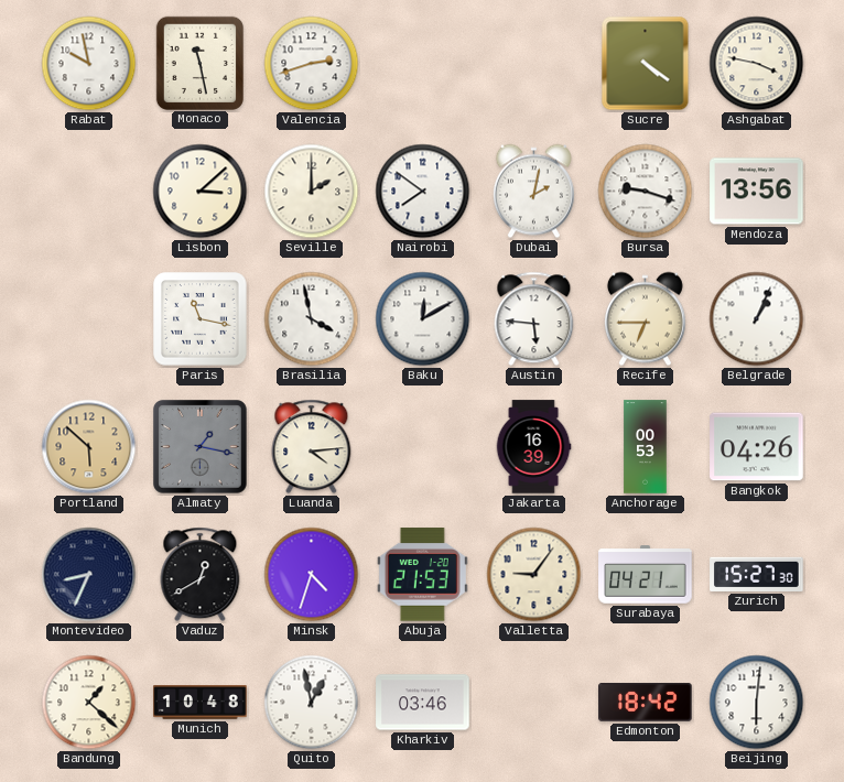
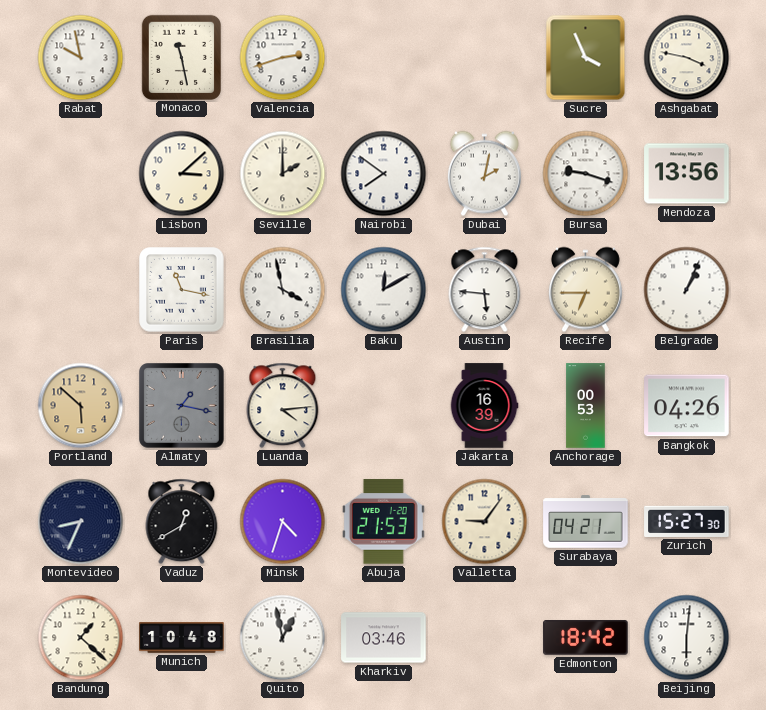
Sucre: 4:21 -> 3:56 (586, 58)
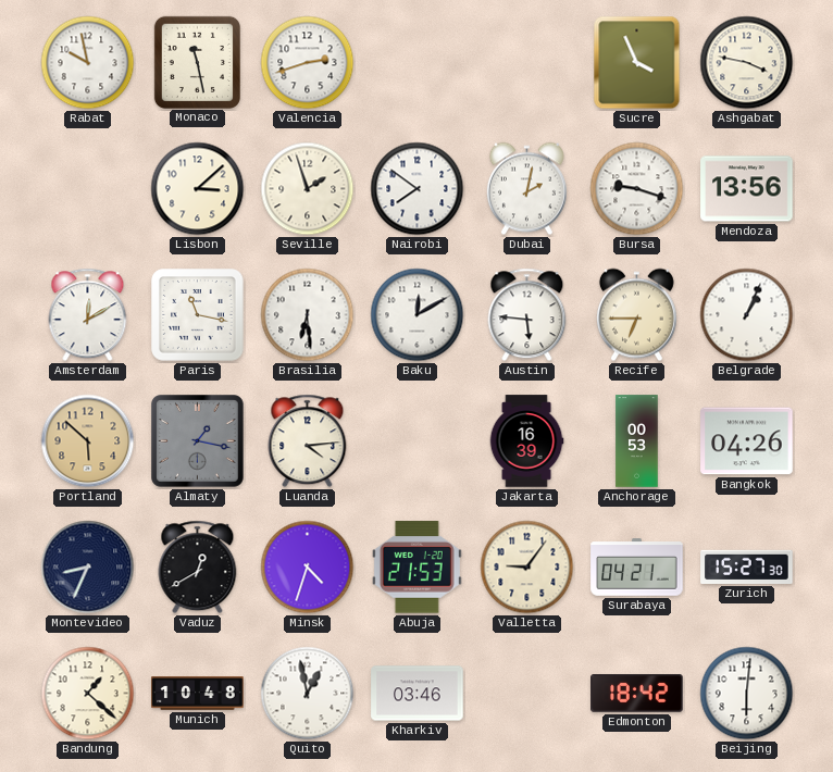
Seville: 2:00 -> 1:57 (308, 189)
Amsterdam: none -> 12:10 (88, 315)
Brasilia: 3:58 -> 6:29 (308, 315)
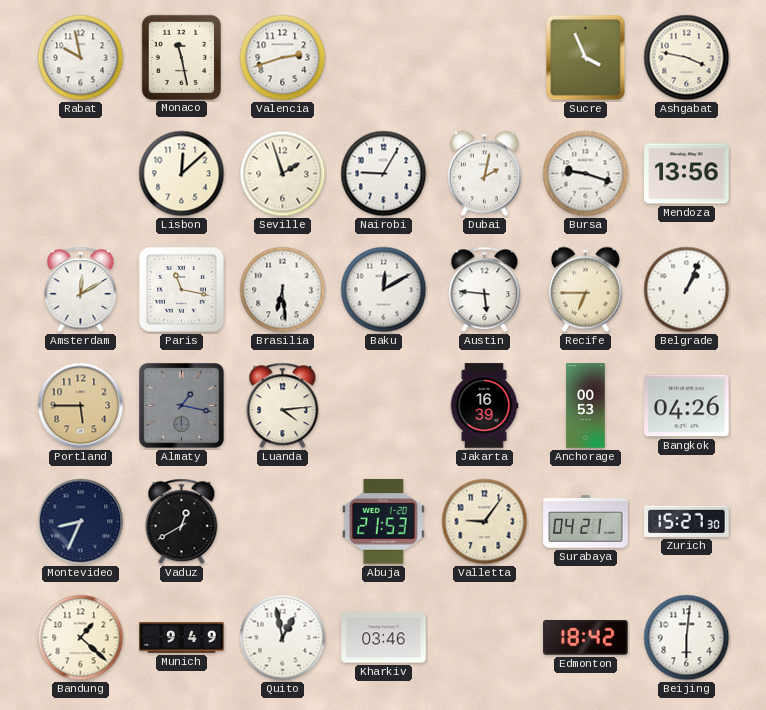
Lisbon: 3:08 -> 12:08 (182, 174)
Nairobi: 7:51 -> 9:05 (384, 174)
Portland: 5:52 -> 5:45 (81, 406)
Minsk: 4:33 -> none (308, 568)
Munich: 10:48 -> 9:49 (182, 638)
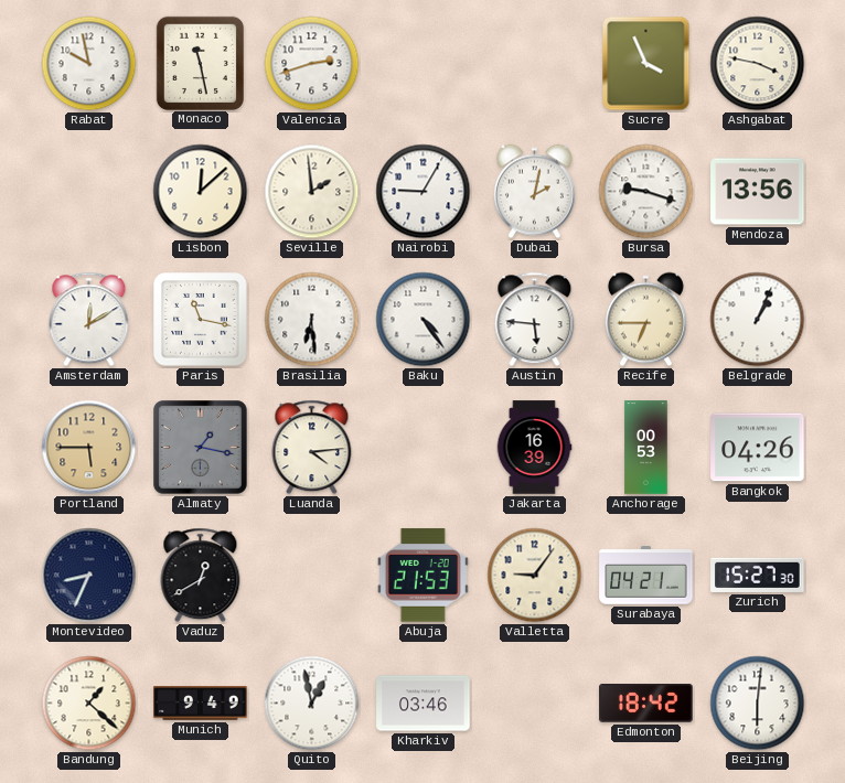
Seville: 1:57 -> 1:59 (312, 192)
Baku: 12:10 -> 4:24 (424, 320)
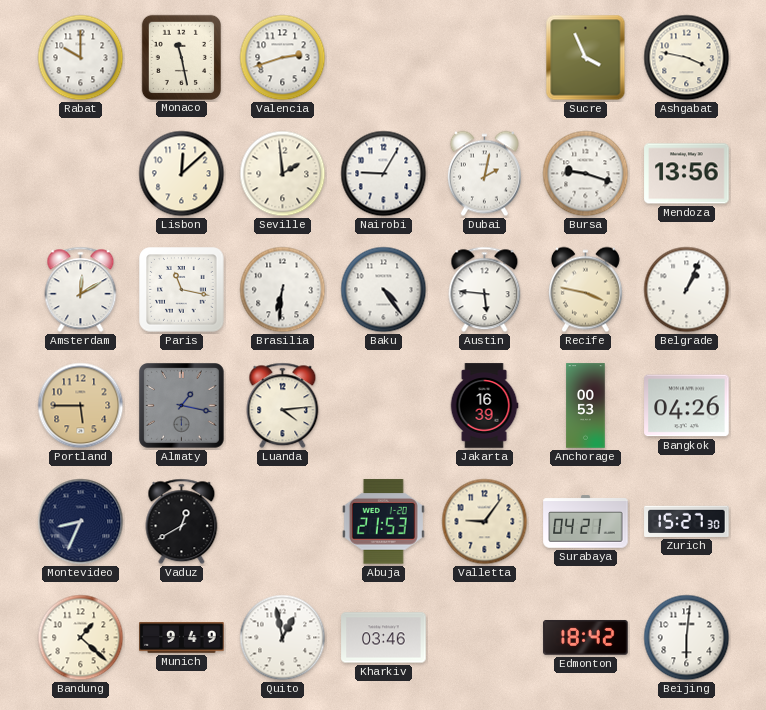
Rabat: 9:58 -> 10:00 (81, 58)
Brasilia: 6:29 -> 6:31 (283, 290)
Recife: 6:45 -> 3:47 (585, 290)
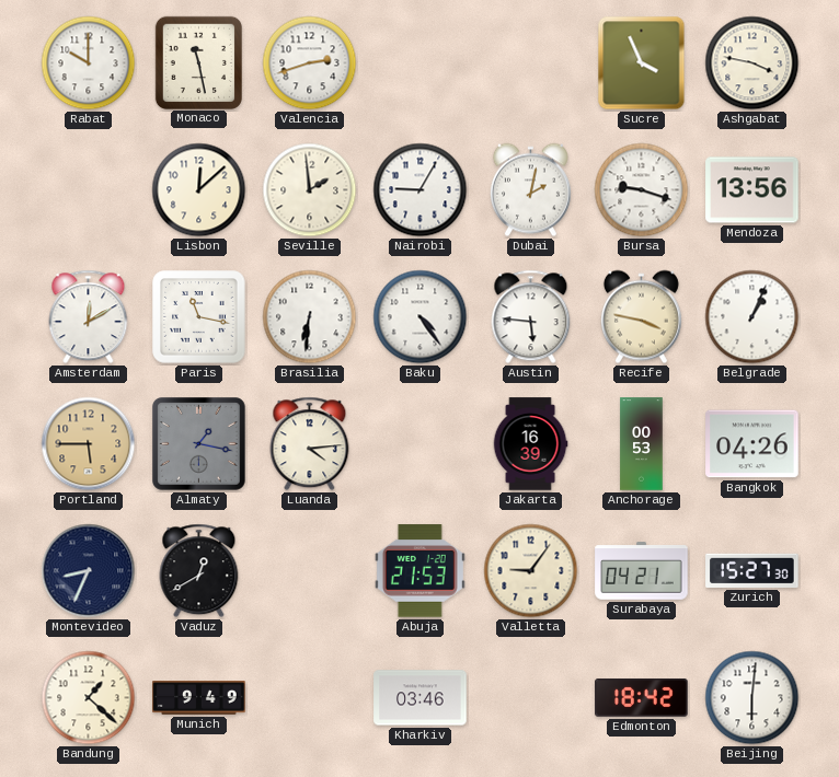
Quito: 12:58 -> none (283, 638)
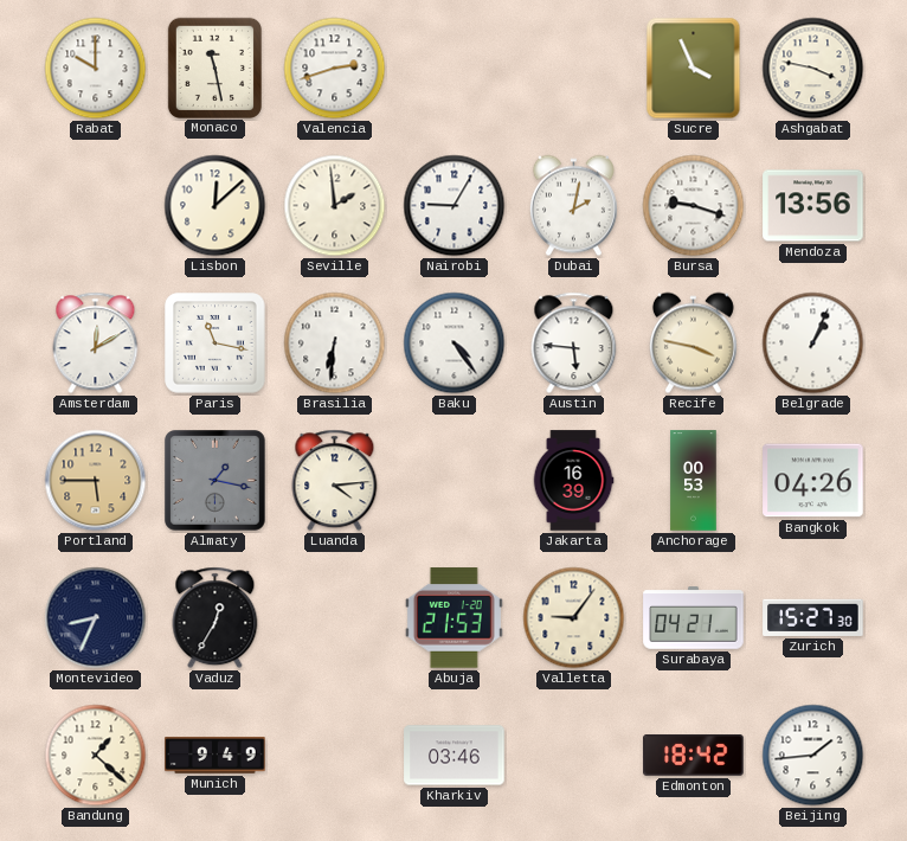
Vaduz: 12:40 -> 12:35 (216, 618)
Beijing: 6:01 -> 1:44 (813, 756)
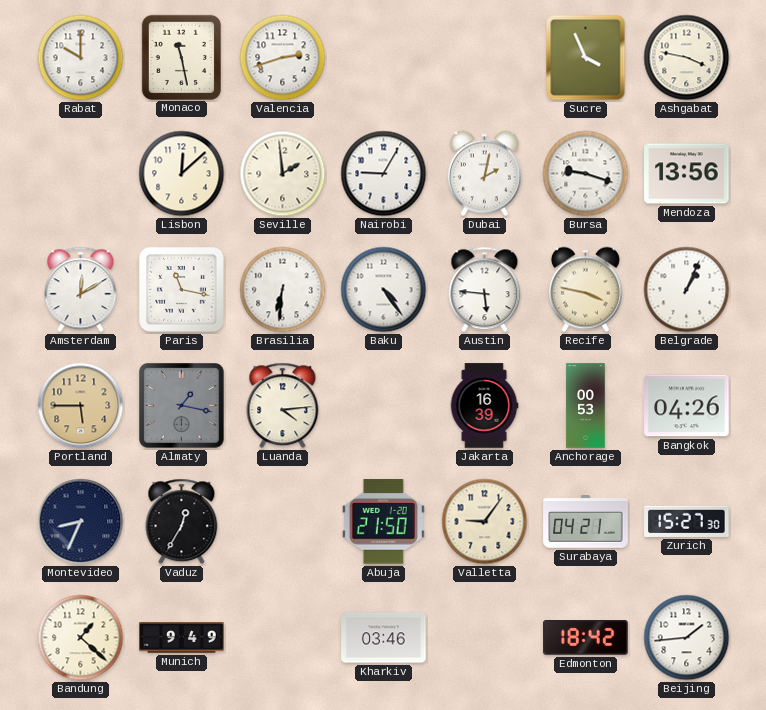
Abuja: 21:53 -> 21:50 (383, 522)
